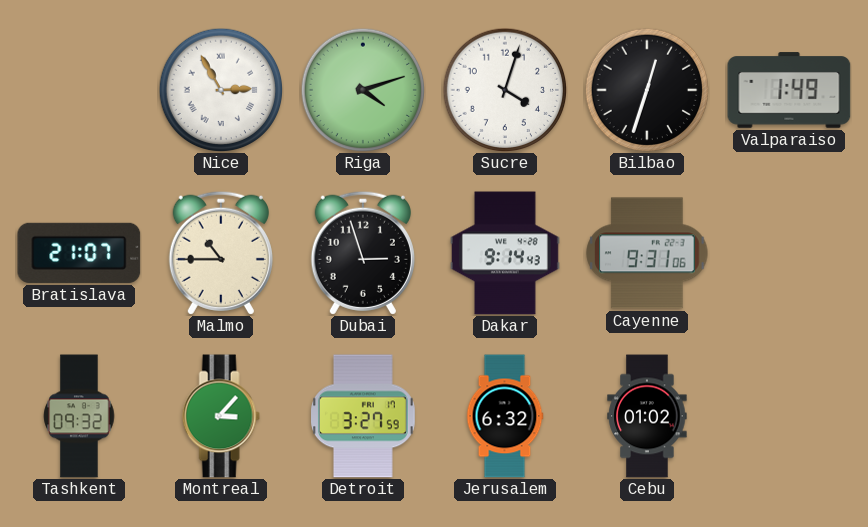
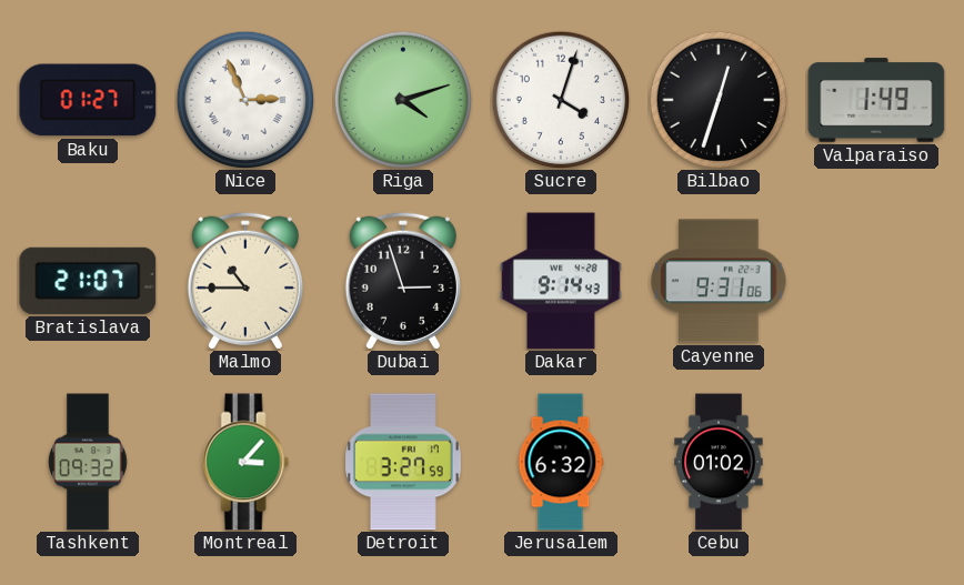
Baku: none -> 01:27 (88, 100)
Nice: 2:55 -> 2:56 (245, 100)
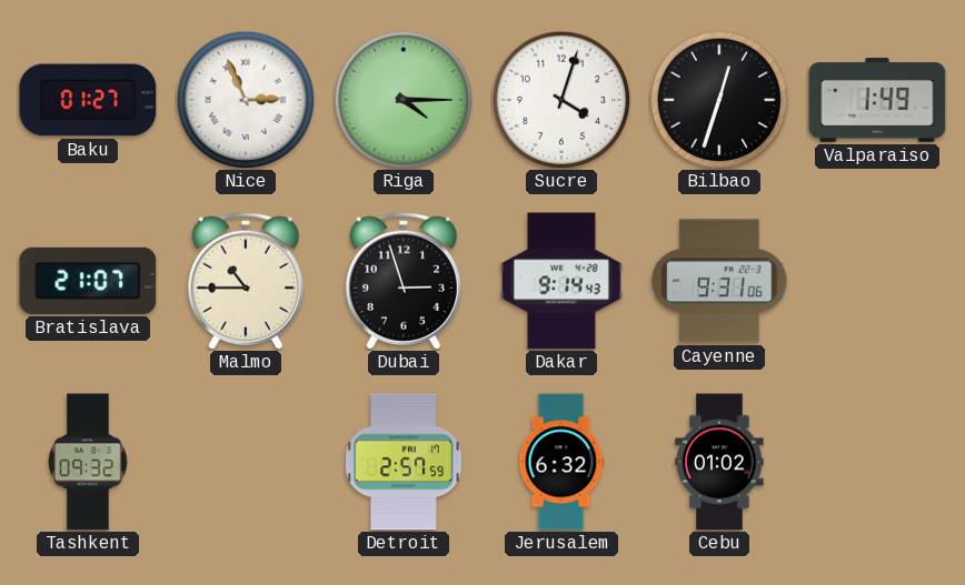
Riga: 4:12 -> 4:15 (404, 100)
Montreal: 3:07 -> none (245, 462)
Detroit: 3:27 -> 2:57 (405, 462)
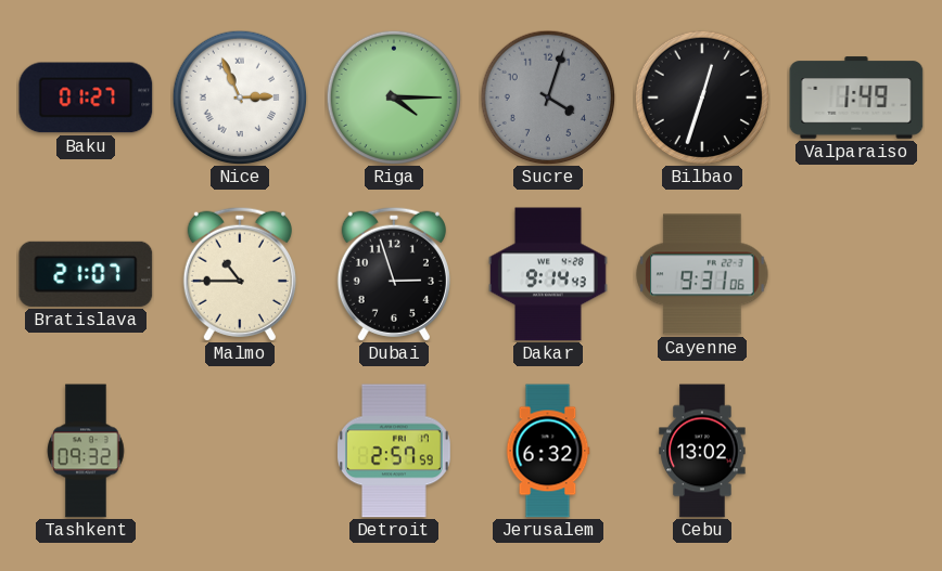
Sucre dial: white -> grey (548, 98)
Cebu: 01:02 -> 13:02 (702, 451)
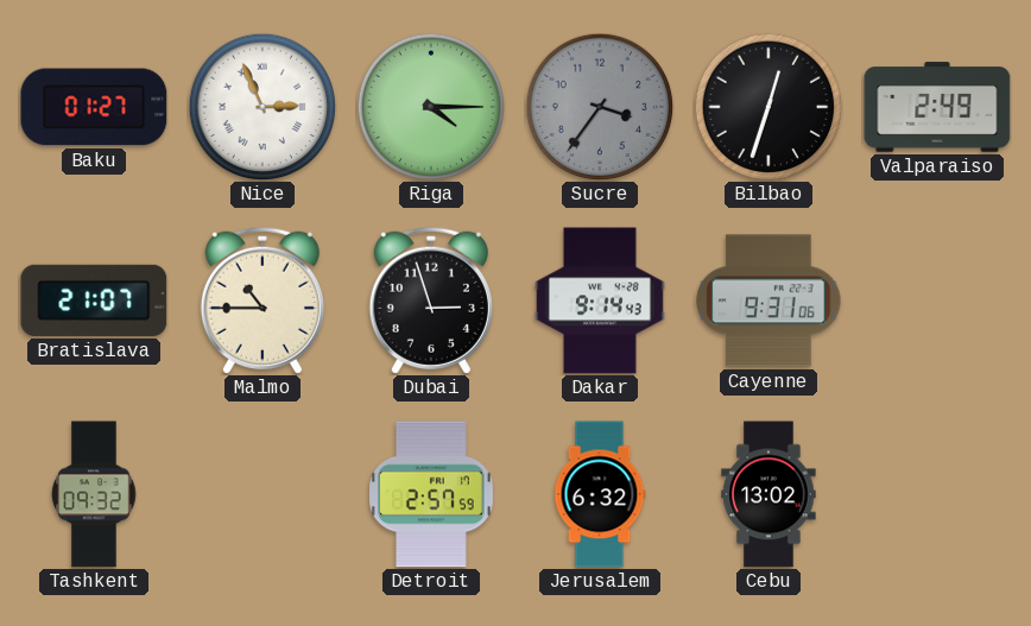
Sucre: 4:03 -> 3:36 (600, 107)
Valparaiso: 1:49 -> 2:49 (937, 107)
